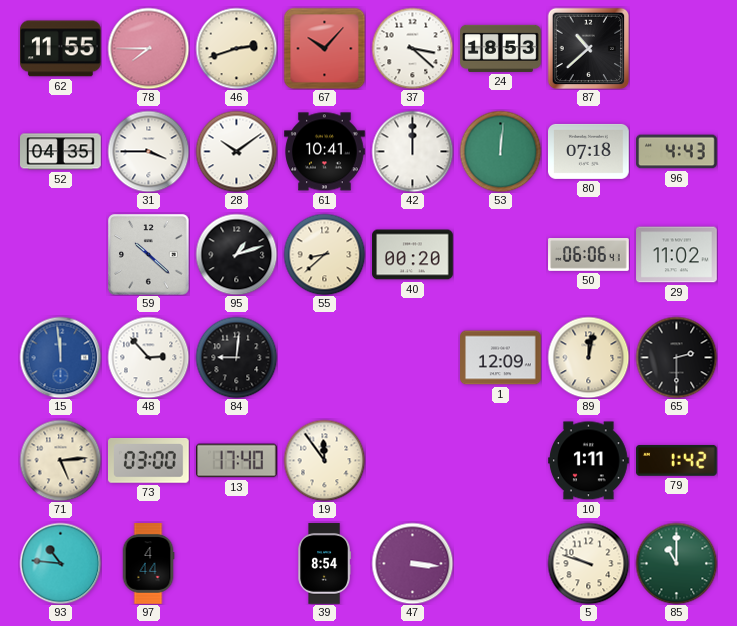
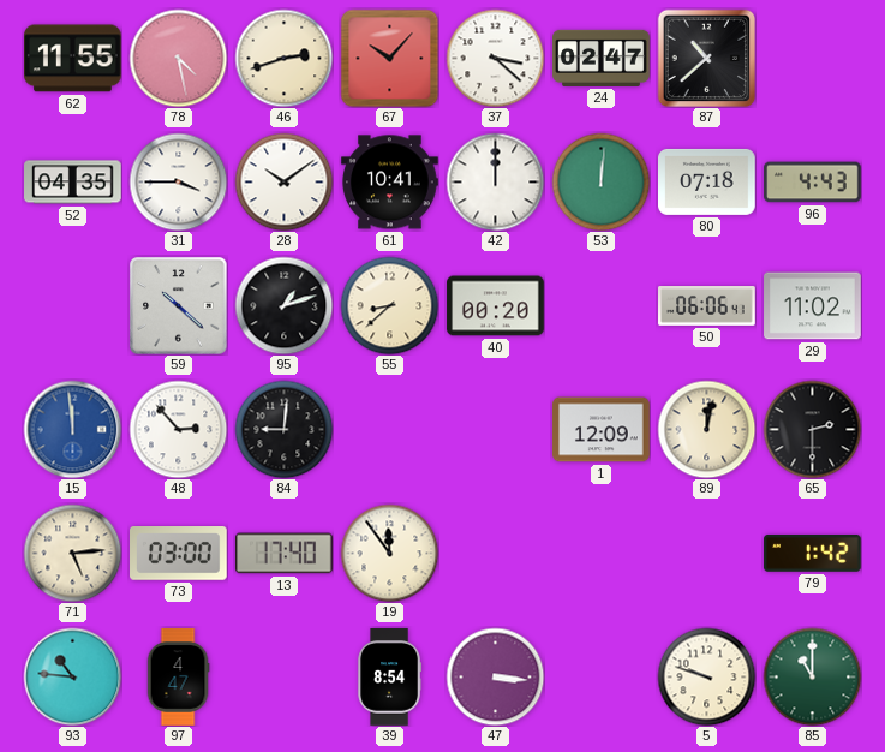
78: 7:45 -> 4:28 (178, 58)
24: 18:53 -> 02:47 (602, 58)
10: 1:11 -> none (589, 461)
97: 4:44 -> 4:47 (178, 678)
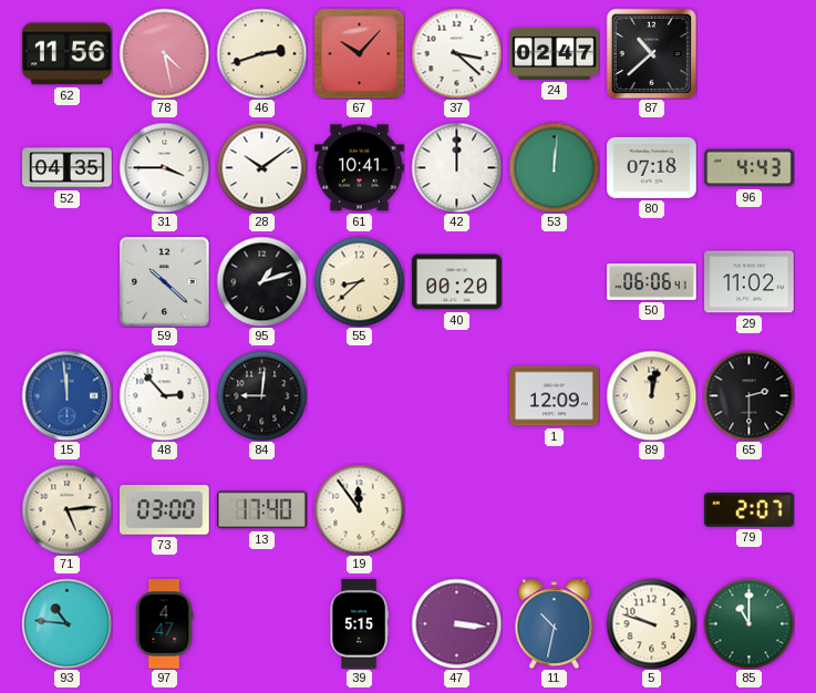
62: 11:55 -> 11:56 (68, 54)
79: 1:42 -> 2:07 (750, 510)
39: 8:54 -> 5:15 (359, 624)
11: none -> 10:32 (555, 623)
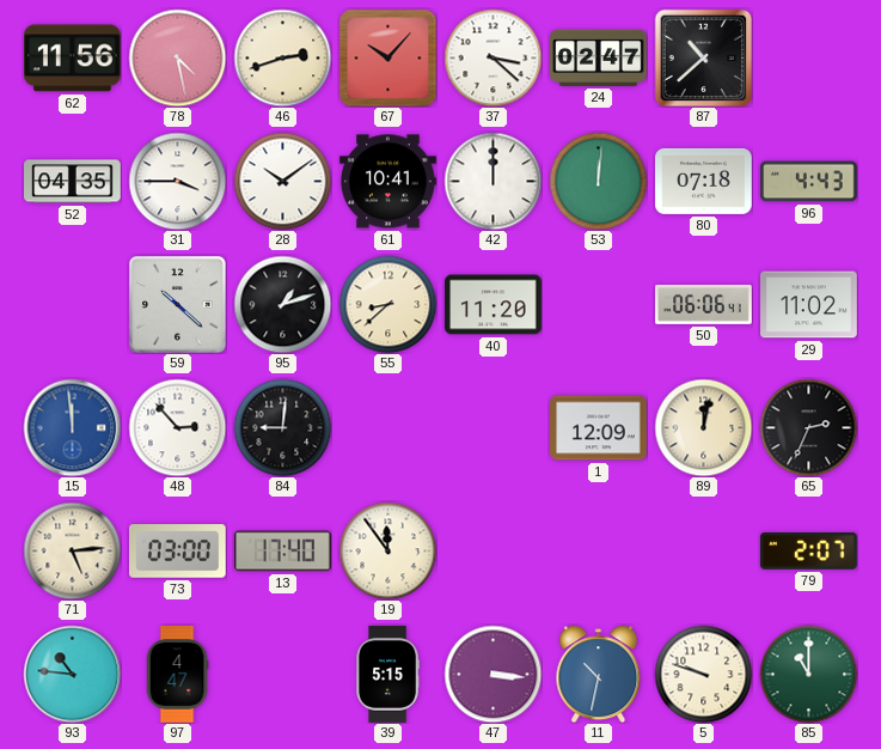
40: 00:20 -> 11:20 (494, 305)
65: 2:30 -> 2:34 (808, 427)
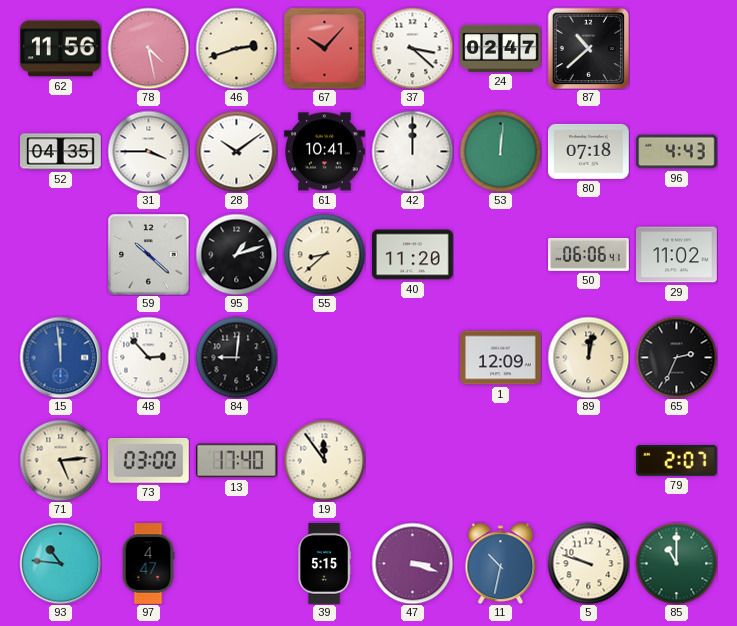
47: 3:16 -> 3:18 (412, 563)
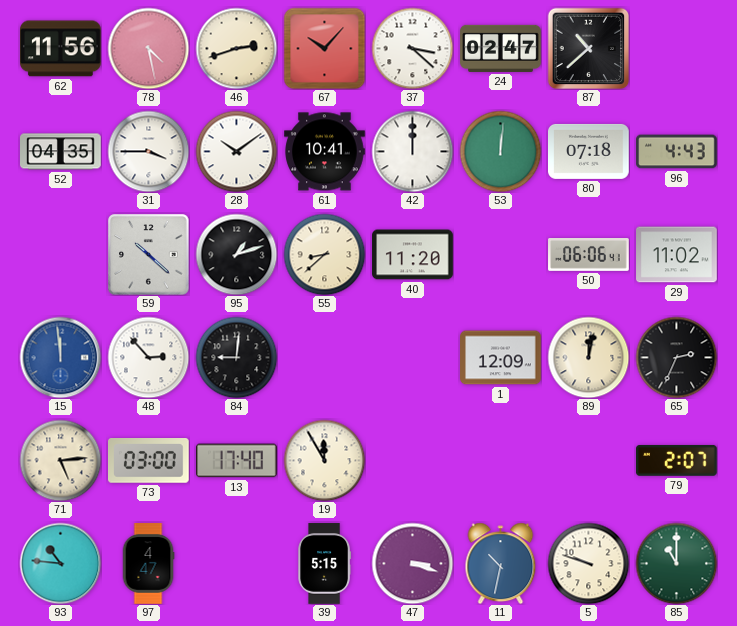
19: 11:54 -> 11:55 (324, 460)
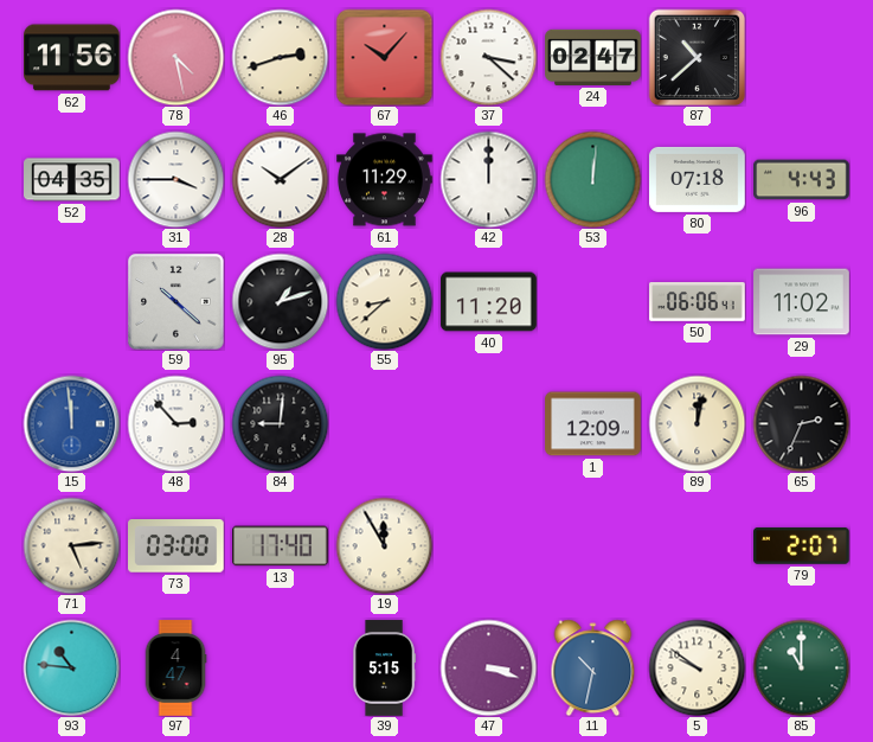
61: 10:41 -> 11:29 (385, 180)
5: 9:48 -> 9:51 (697, 667)
